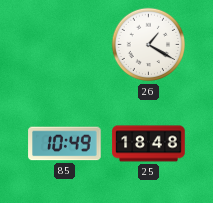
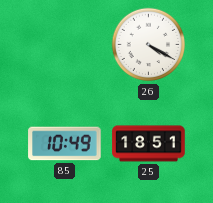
26: 1:20 -> 4:20 (149, 45)
25: 18:48 -> 18:51 (149, 144)
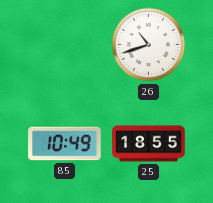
26: 4:20 -> 10:42 (149, 45)
25: 18:51 -> 18:55 (149, 144)
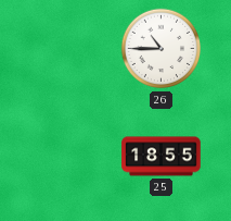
26: 10:42 -> 10:45 (162, 49)
85: 10:49 -> none (65, 144)
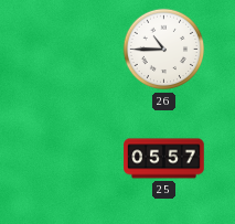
25: 18:55 -> 05:57 (164, 159)
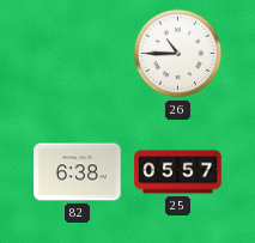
82: none -> 6:38 (78, 172)
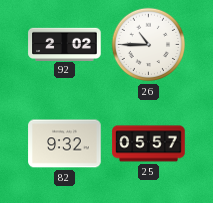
92: none -> 2:02 (65, 44)
82: 6:38 -> 9:32 (65, 144)
